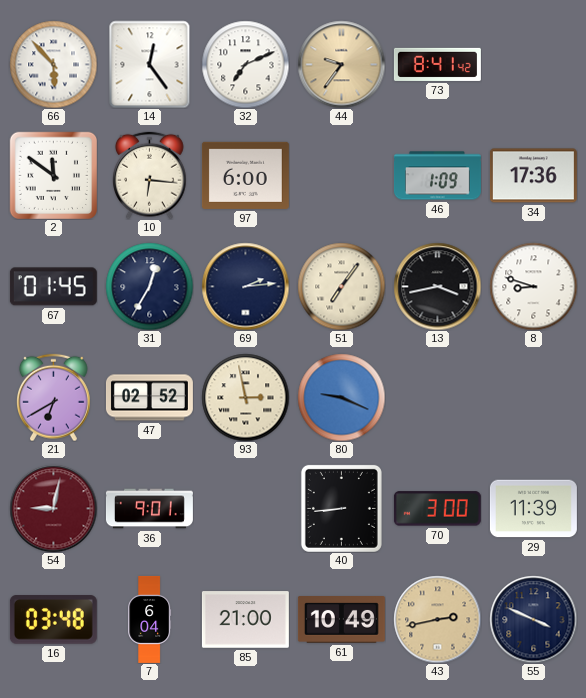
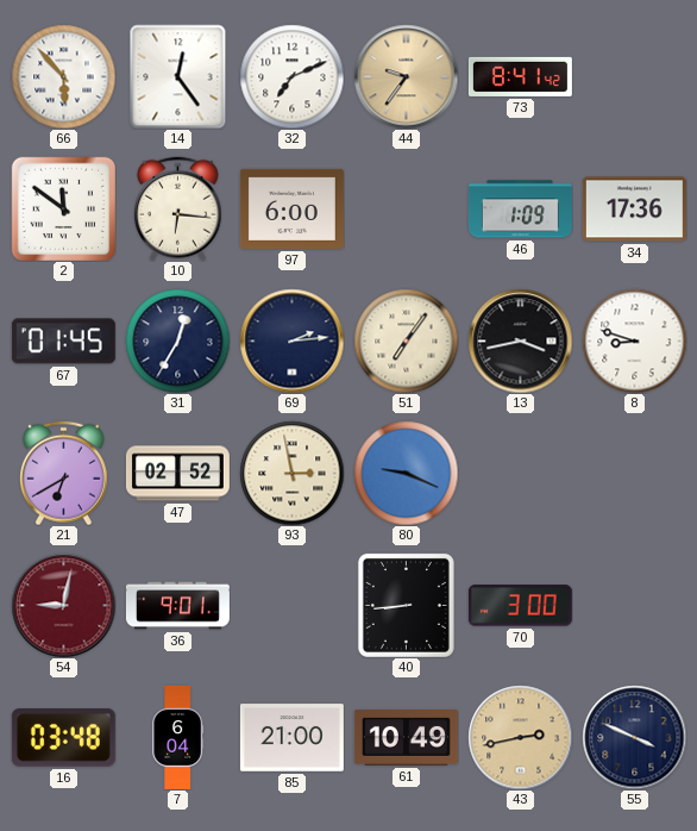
29: 11:39 -> none (533, 509)
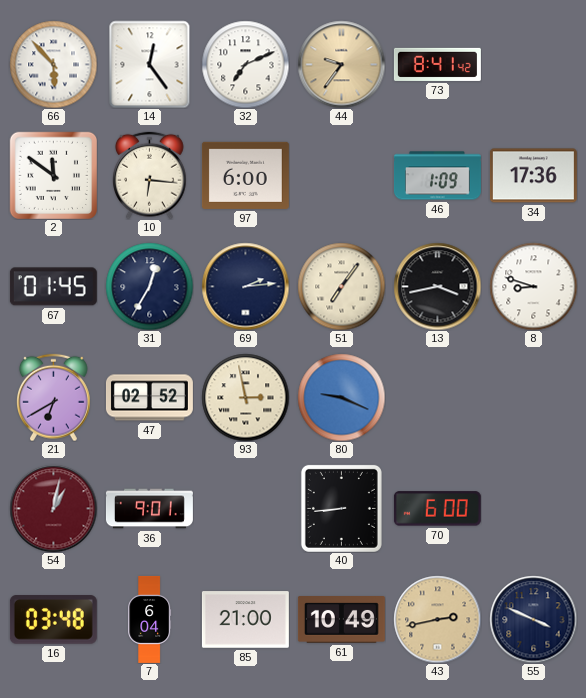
54: 9:02 -> 1:02 (53, 508)
70: 3:00 -> 6:00 (437, 509)
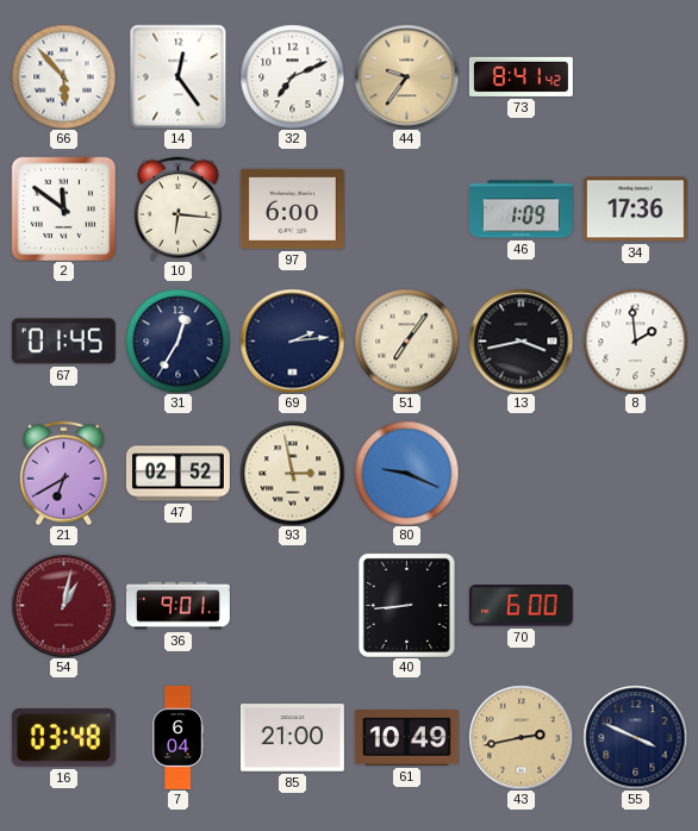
8: 8:48 -> 1:59 (635, 340)
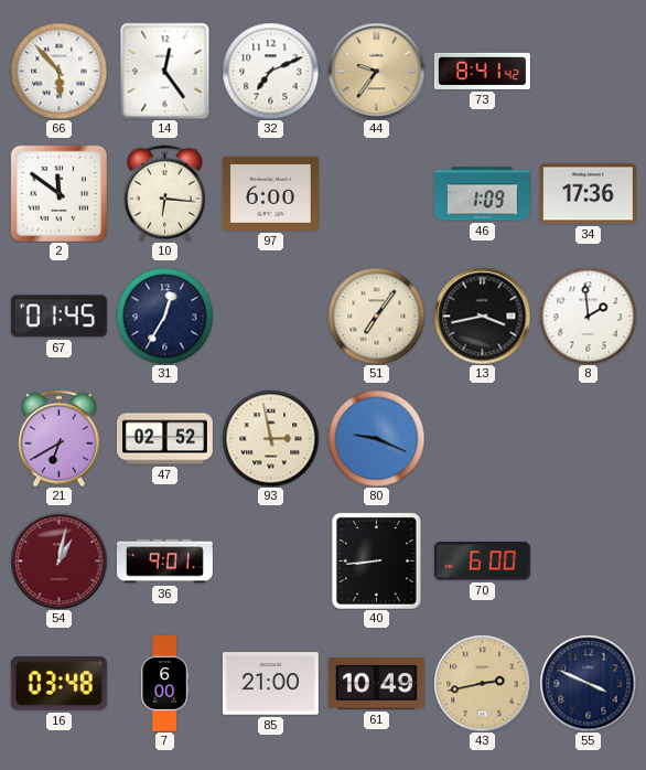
69: 2:14 -> none (292, 340)
7: 6:04 -> 6:00 (165, 683)
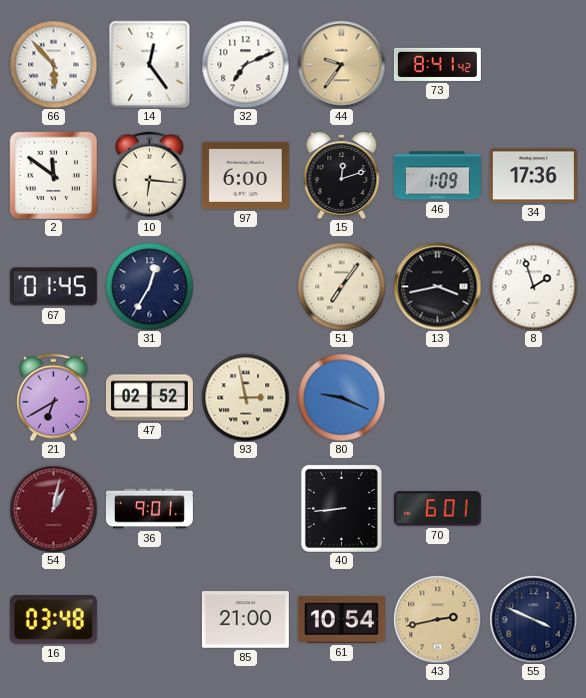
15: none -> 12:12 (342, 176)
8: 1:59 -> 1:57 (533, 286)
70: 6:00 -> 6:01 (437, 509)
7: 6:00 -> none (165, 683)
61: 10:49 -> 10:54 (341, 620)
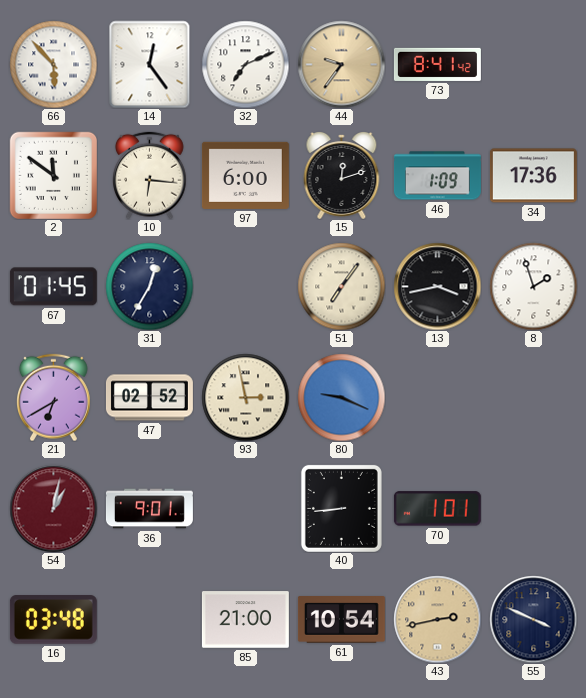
70: 6:01 -> 1:01 (437, 509)
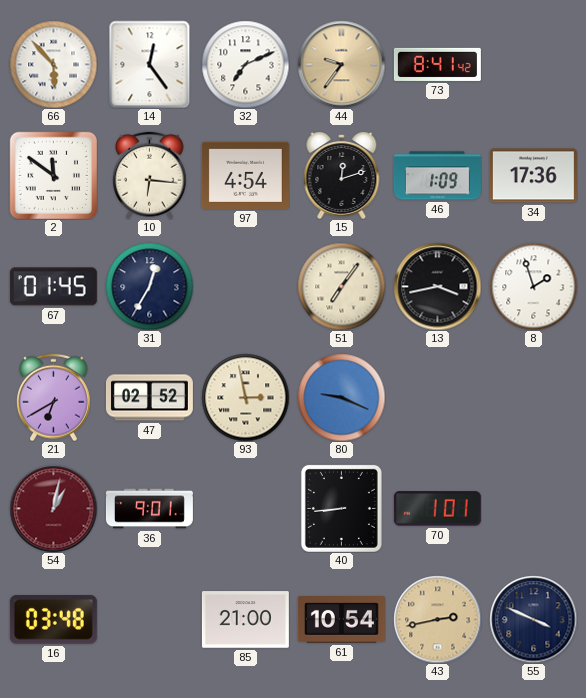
97: 6:00 -> 4:54 (245, 175)
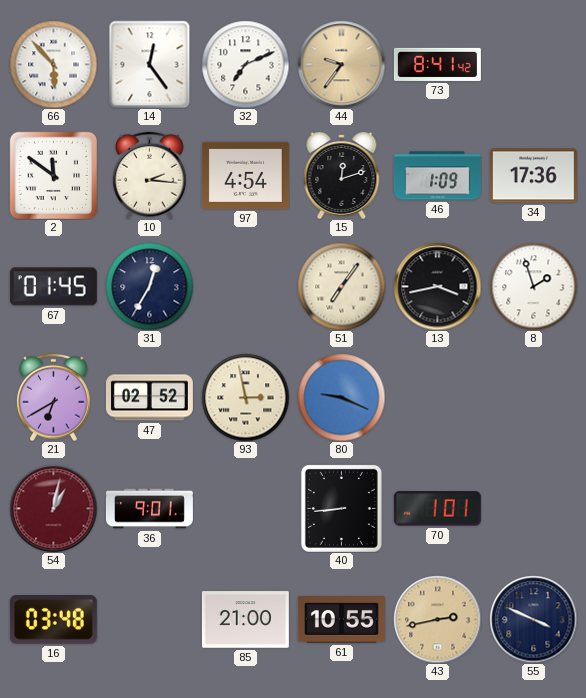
10: 6:16 -> 2:16 (150, 175)
61: 10:54 -> 10:55 (341, 620)
